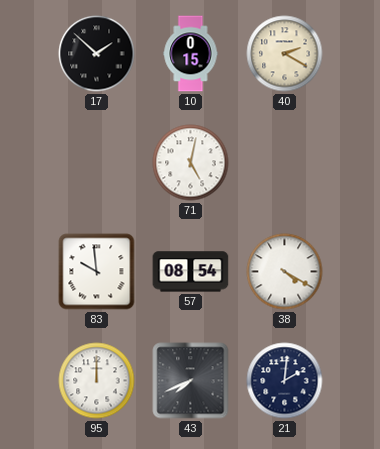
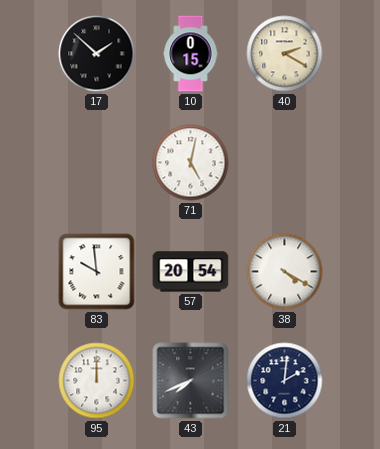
57: 08:54 -> 20:54 (191, 272)
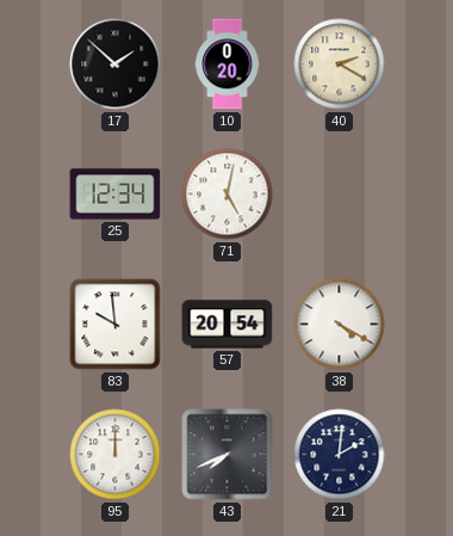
10: 0:15 -> 0:20 (228, 64)
25: none -> 12:34 (116, 195)
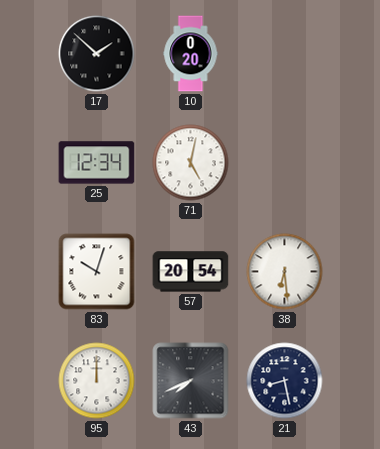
40: 2:20 -> none (340, 64)
83: 9:59 -> 10:03 (97, 272)
38: 4:20 -> 6:29 (285, 272)
21: 2:01 -> 8:28 (285, 381)
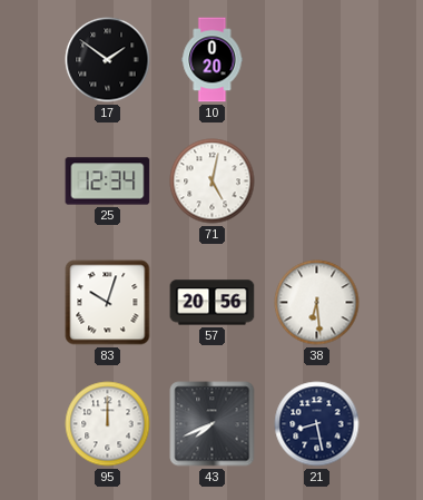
17: 1:52 -> 1:51 (108, 60)
57: 20:54 -> 20:56 (213, 303)
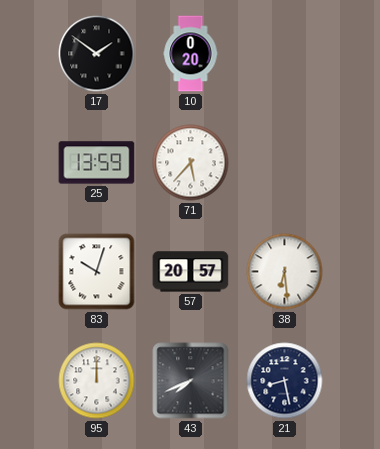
25: 12:34 -> 13:59 (97, 163)
71: 5:02 -> 5:37 (191, 163)
57: 20:56 -> 20:57 (191, 272)
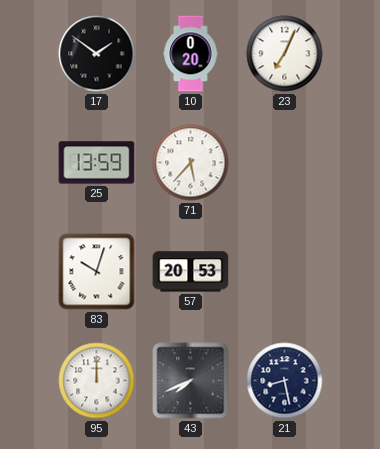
23: none -> 7:04 (285, 54)
57: 20:57 -> 20:53 (191, 272)
38: 6:29 -> none (285, 272)
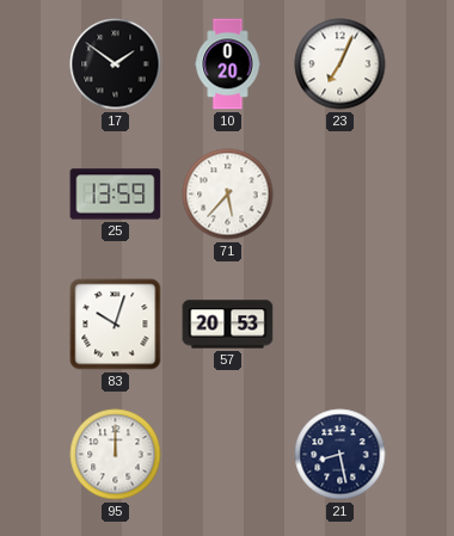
43: 7:41 -> none (191, 381)
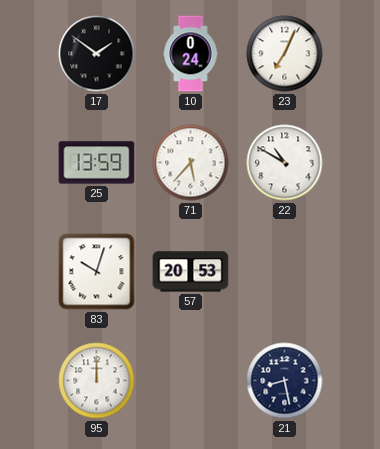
10: 0:20 -> 0:24 (191, 54)
22: none -> 10:50 (285, 163)
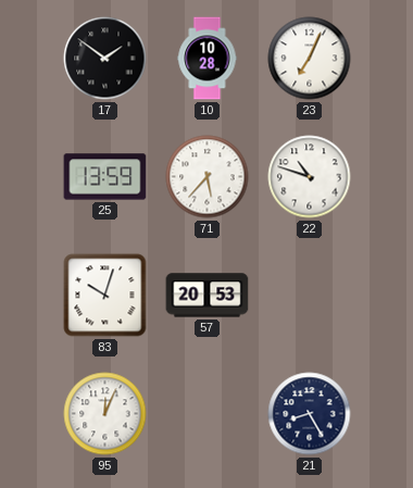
10: 0:24 -> 10:28 (208, 59)
22: 10:50 -> 10:48 (310, 177)
95: 12:00 -> 12:04 (105, 414)
21: 8:28 -> 8:25 (310, 414)
